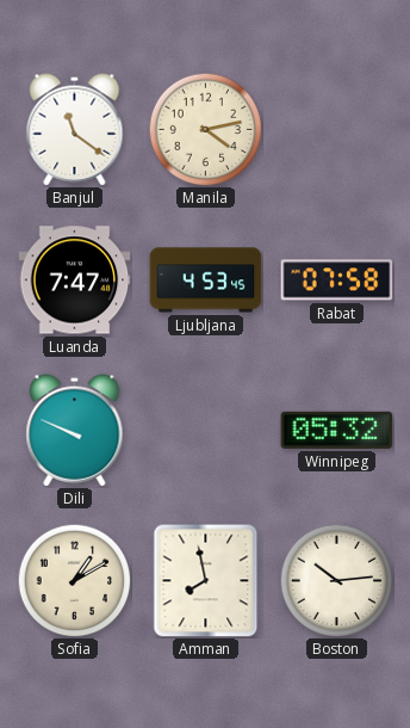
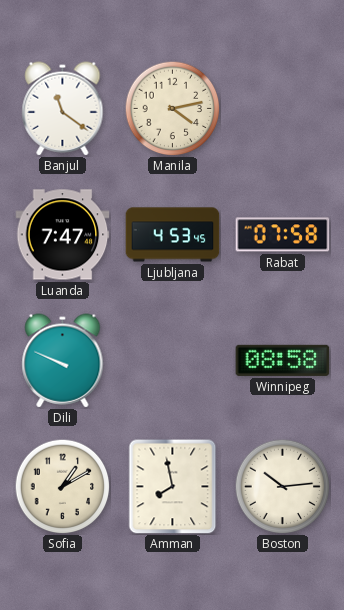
Winnipeg: 05:32 -> 08:58 (283, 360)
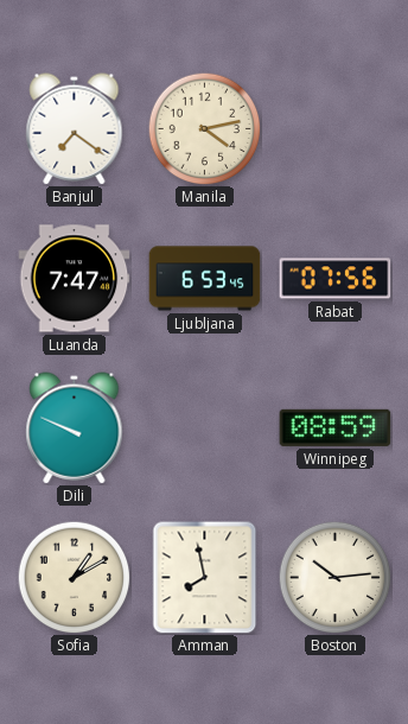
Banjul: 11:21 -> 7:21 (75, 129)
Ljubljana: 4:53 -> 6:53 (205, 279)
Rabat: 07:58 -> 07:56 (336, 279)
Winnipeg: 08:58 -> 08:59 (336, 427)
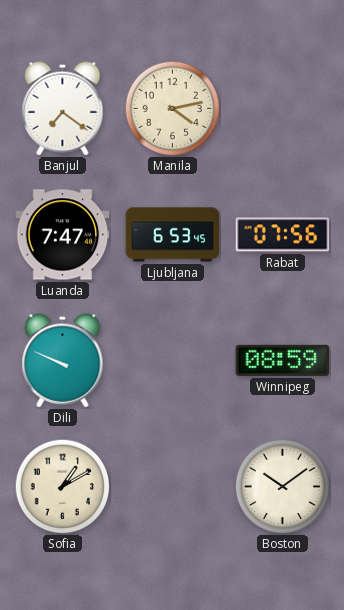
Amman: 7:58 -> none (205, 578)
Boston: 10:14 -> 10:09 (282, 486)
